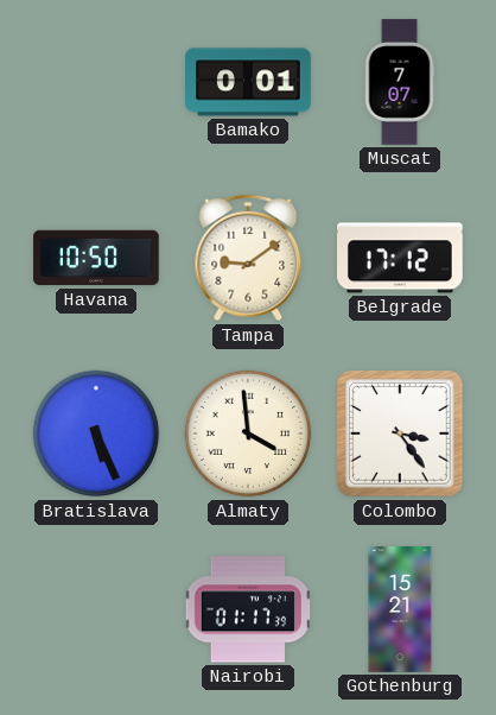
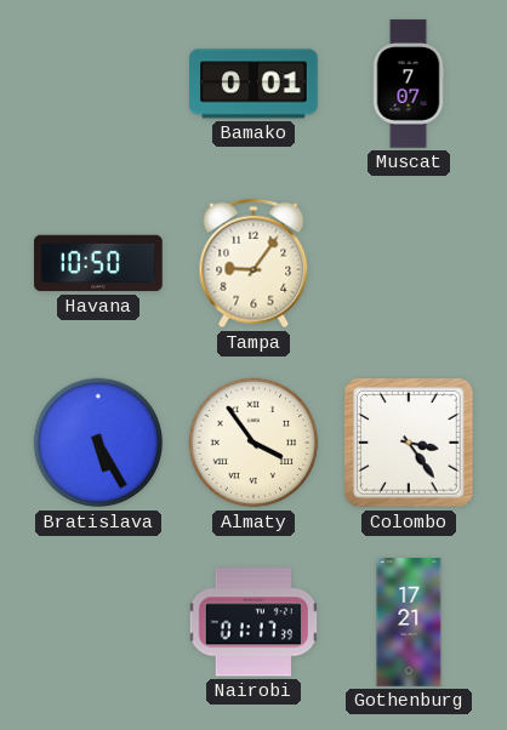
Tampa: 9:09 -> 9:06 (253, 263)
Belgrade: 17:12 -> none (401, 258)
Bratislava: 5:26 -> 5:25 (98, 443)
Almaty: 3:59 -> 3:54 (253, 443)
Gothenburg: 15:21 -> 17:21 (409, 622)
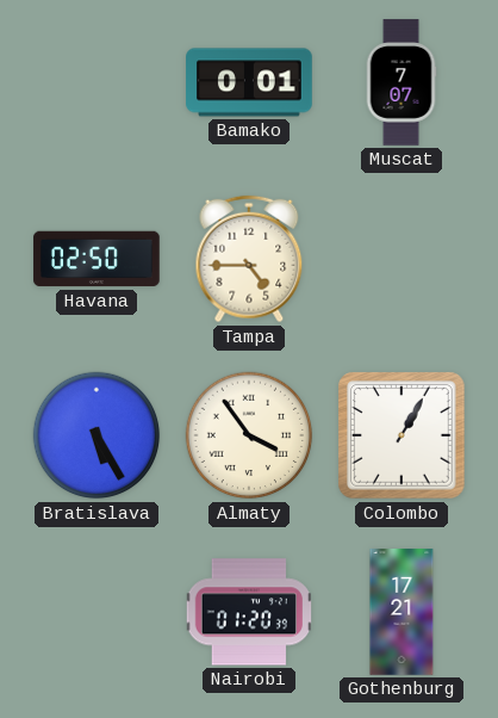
Havana: 10:50 -> 02:50 (97, 259)
Tampa: 9:06 -> 4:45 (249, 259)
Colombo: 3:24 -> 1:05 (401, 435)
Nairobi: 01:17 -> 01:20 (248, 612)
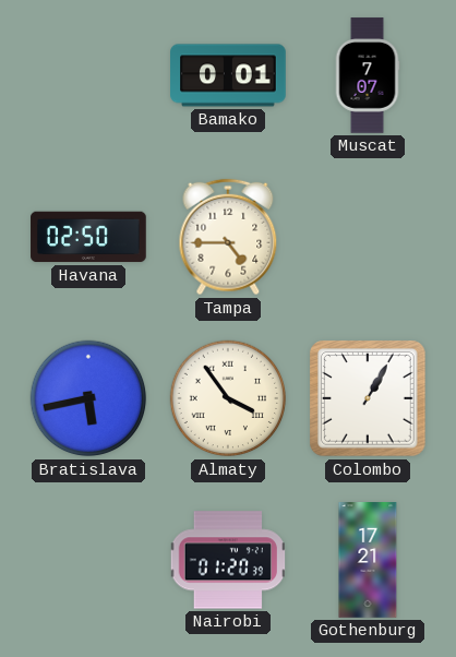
Bratislava: 5:25 -> 5:43 (88, 398)
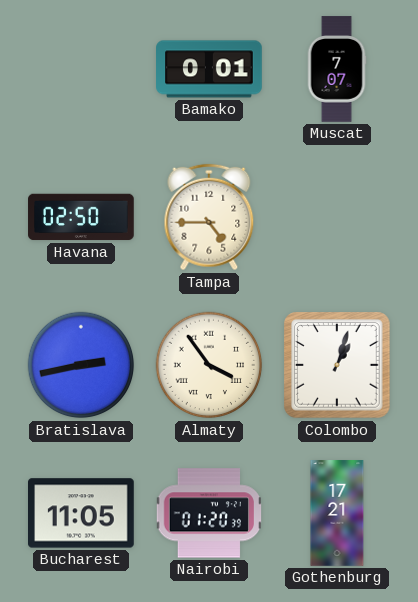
Bratislava: 5:43 -> 2:43 (81, 365)
Colombo: 1:05 -> 1:03 (337, 365)
Bucharest: none -> 11:05 (82, 513)
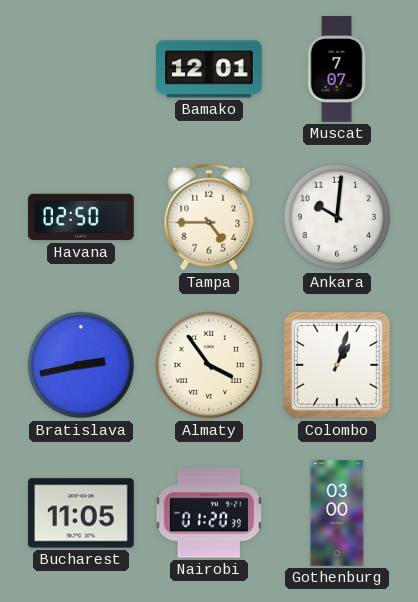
Bamako: 0:01 -> 12:01 (209, 69)
Ankara: none -> 10:01 (337, 217)
Gothenburg: 17:21 -> 03:00 (337, 513)
